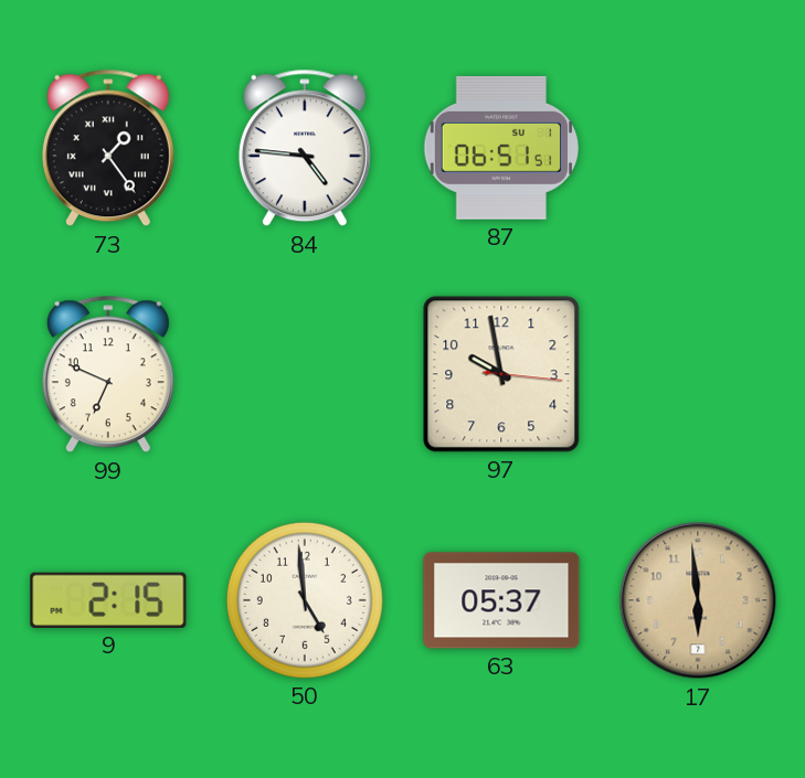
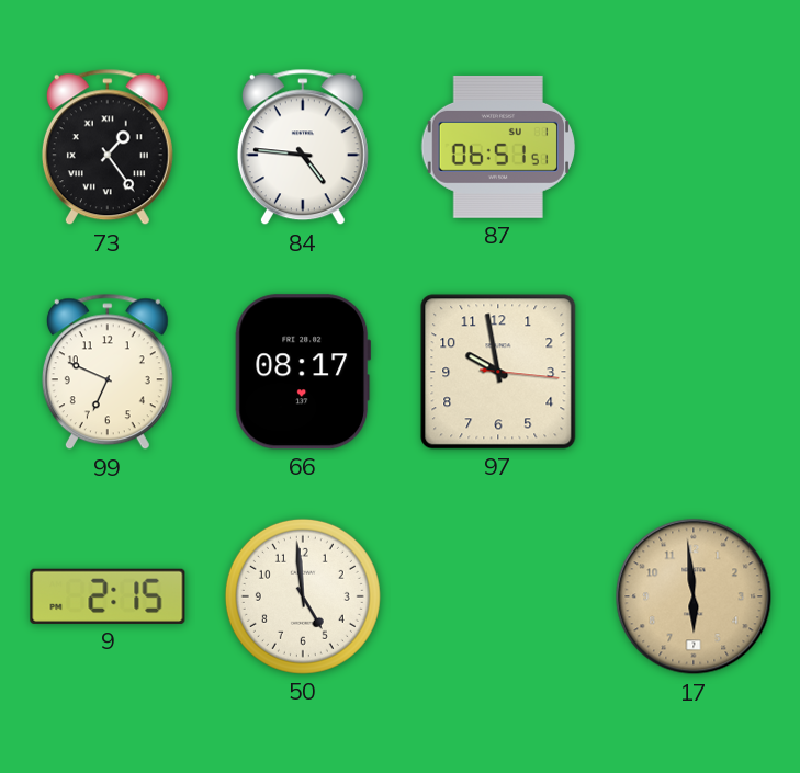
66: none -> 08:17 (303, 372)
63: 05:37 -> none (501, 600)
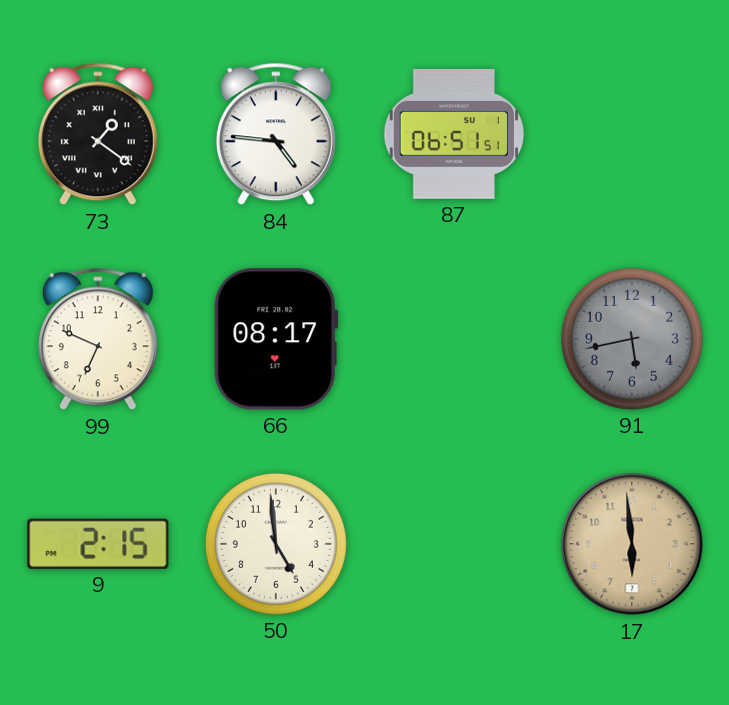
73: 1:24 -> 1:21 (98, 134)
97: 9:58 -> none (498, 372)
91: none -> 5:43 (632, 339)
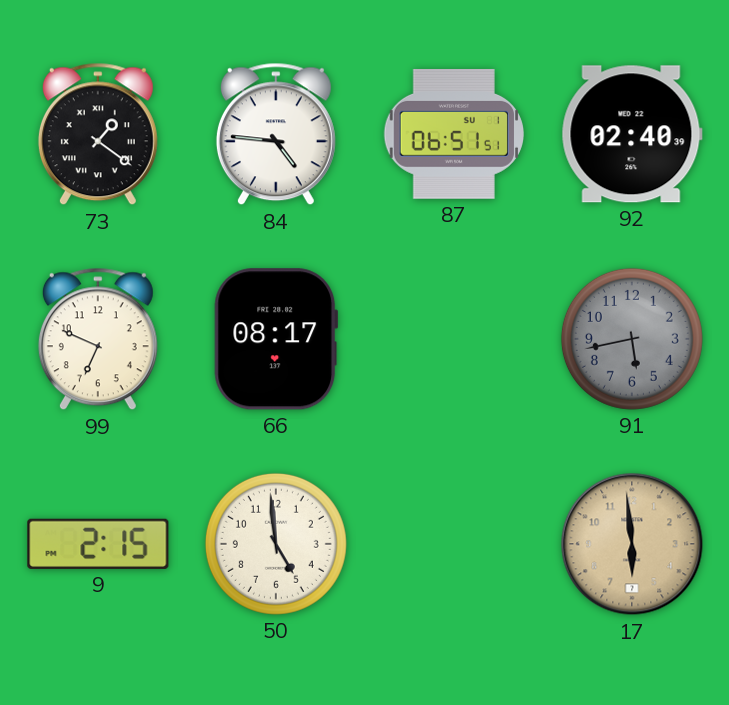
92: none -> 02:40 (632, 134)
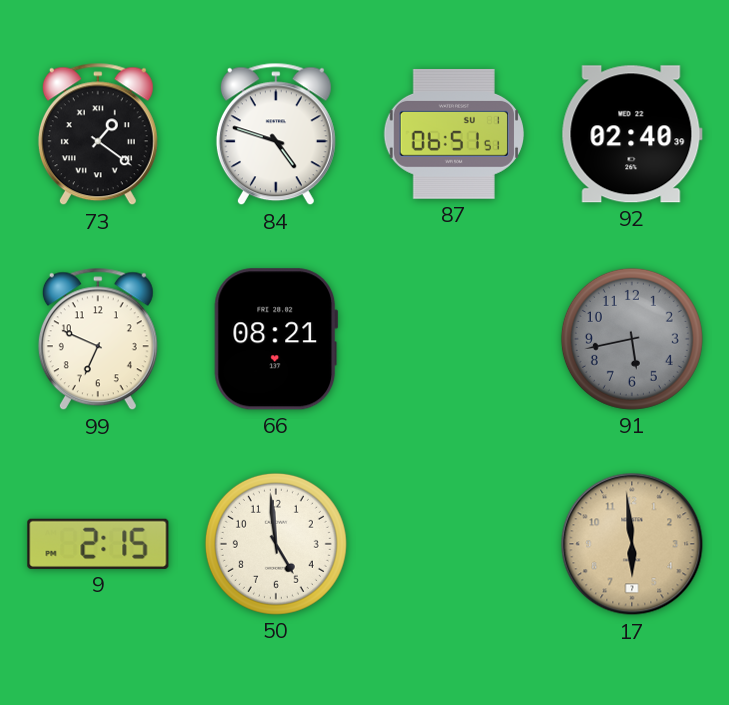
84: 4:46 -> 4:48 (276, 134)
66: 08:17 -> 08:21 (276, 339)
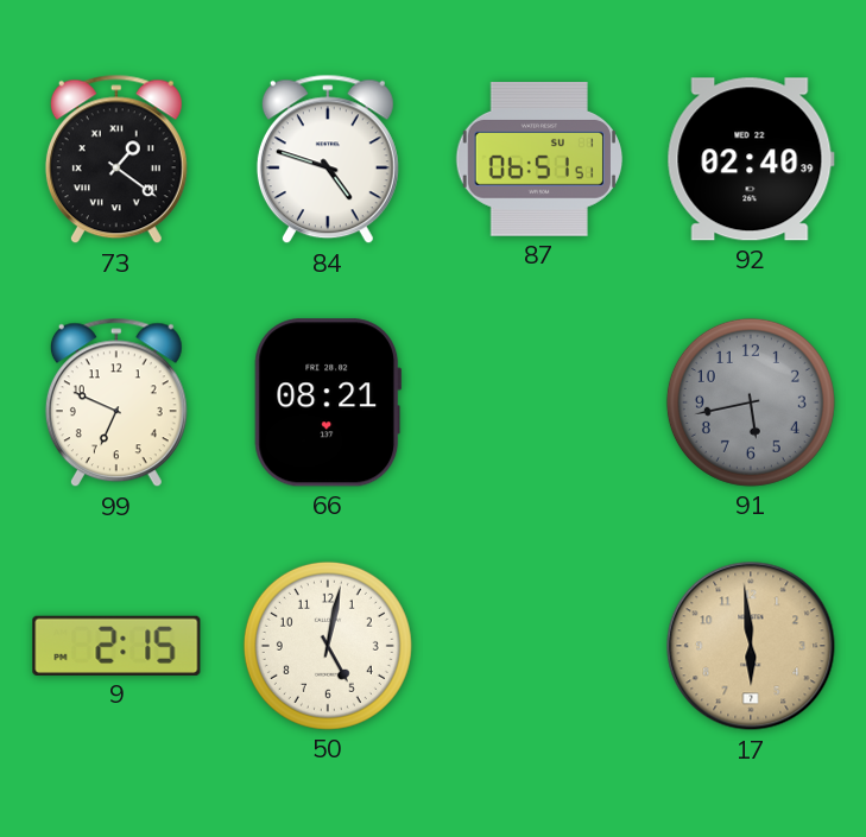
50: 4:59 -> 5:02 (328, 646)
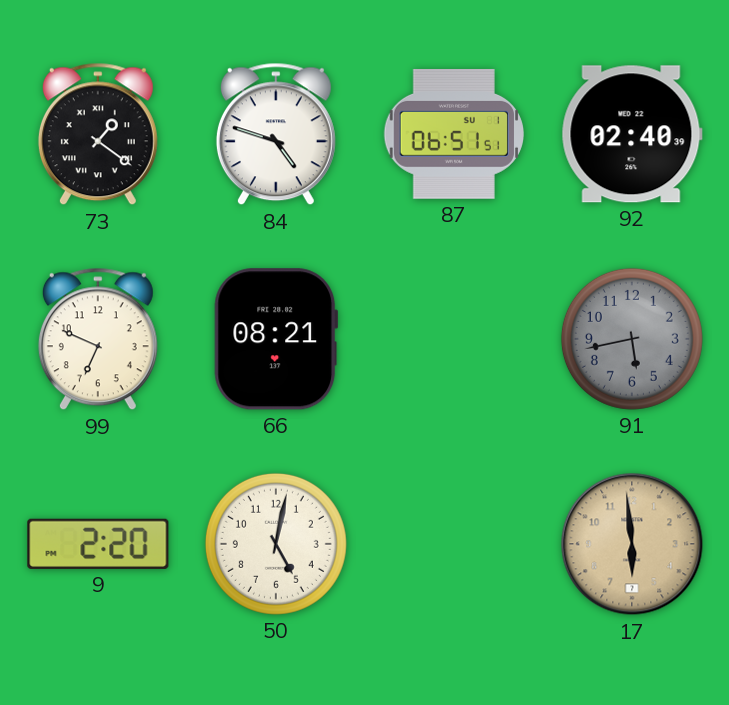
9: 2:15 -> 2:20 (98, 544)
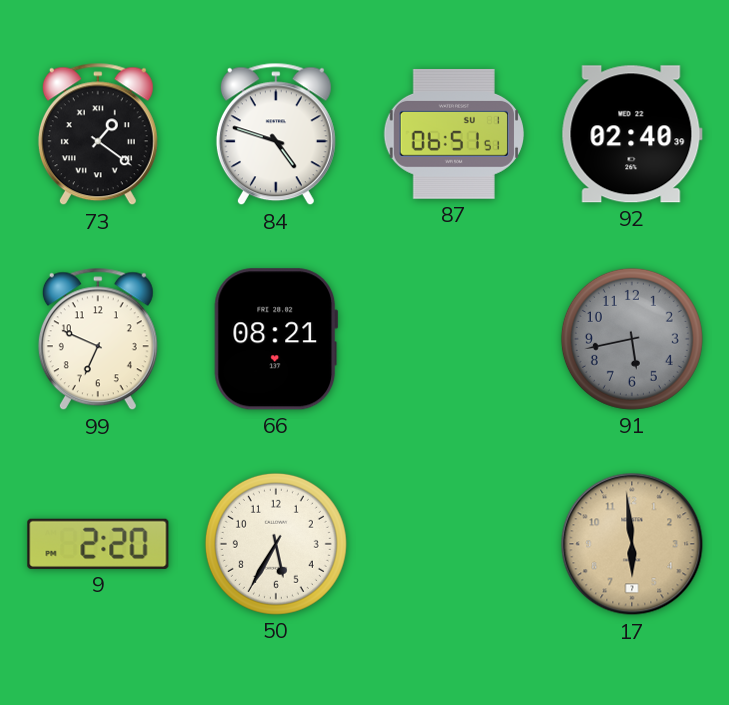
50: 5:02 -> 5:35 (276, 544)
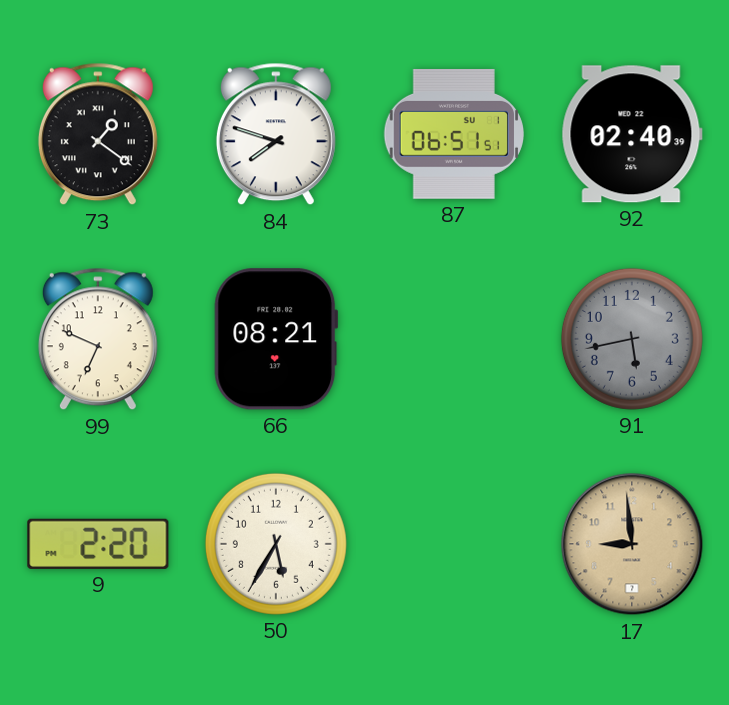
84: 4:48 -> 7:48 (276, 134)
17: 5:59 -> 8:59 (632, 544)
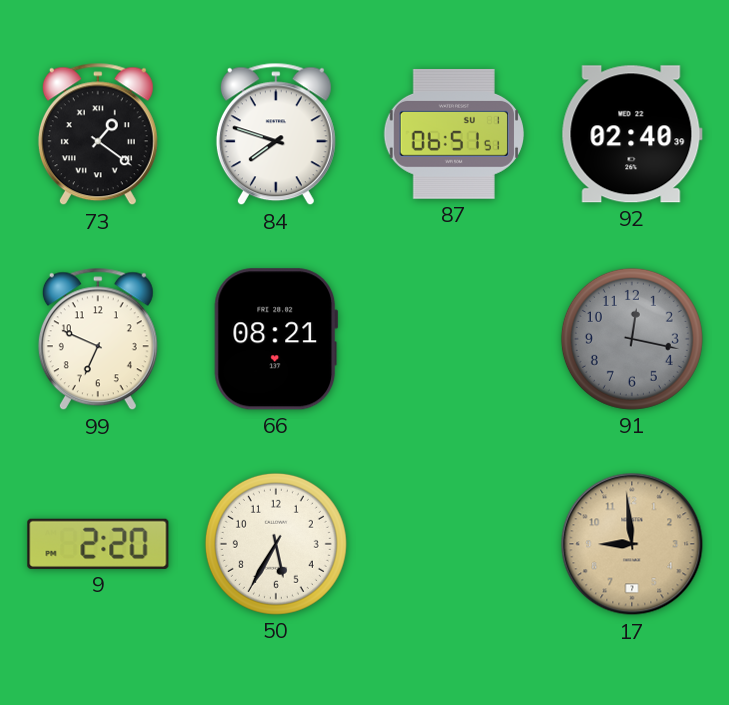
91: 5:43 -> 12:17 (632, 339)
